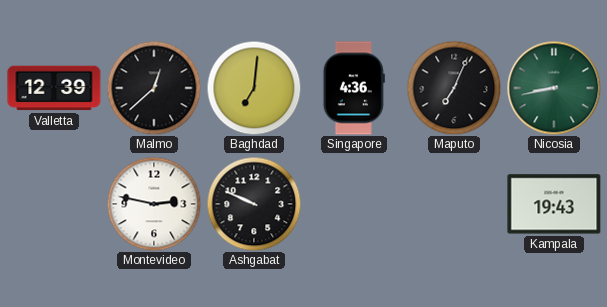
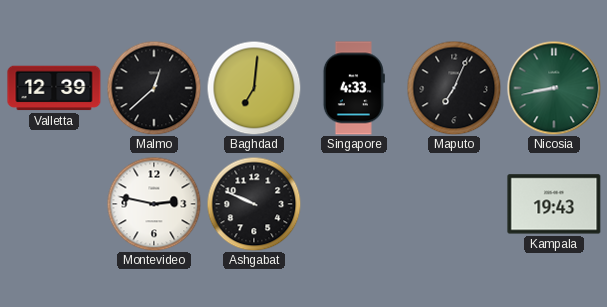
Singapore: 4:36 -> 4:33 (354, 88)
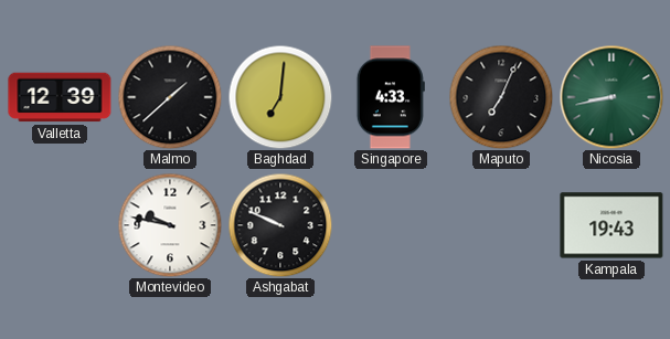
Malmo: 12:38 -> 1:38 (170, 97)
Montevideo: 2:47 -> 9:47 (170, 225)
